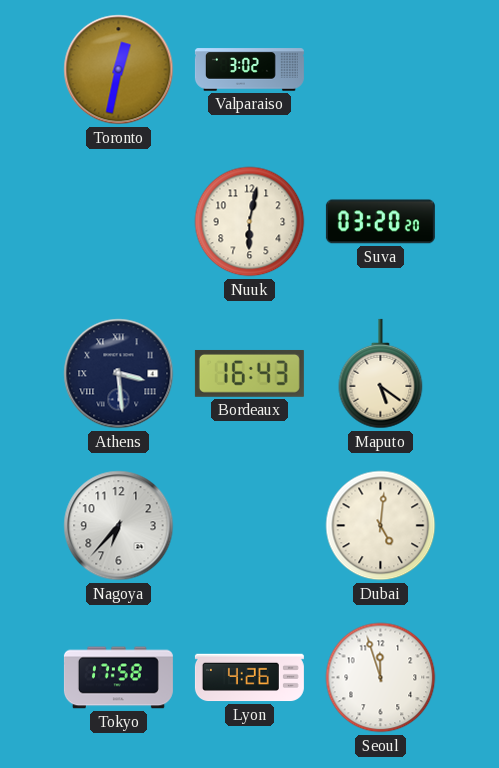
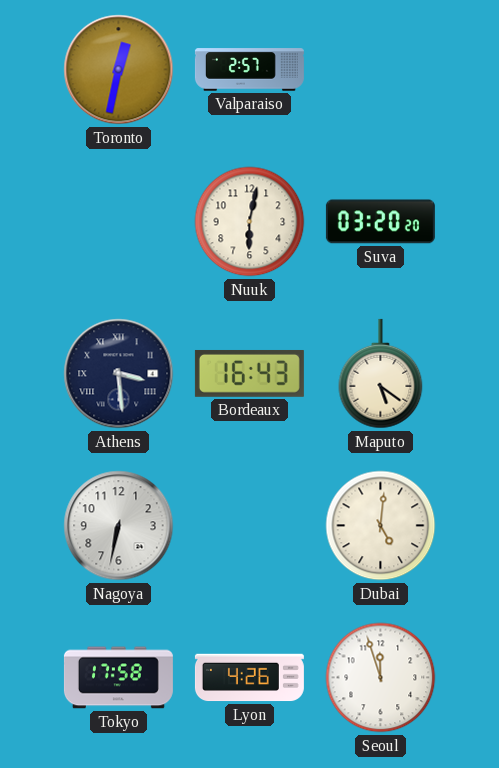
Valparaiso: 3:02 -> 2:57 (249, 70)
Nagoya: 6:37 -> 6:32 (119, 526)
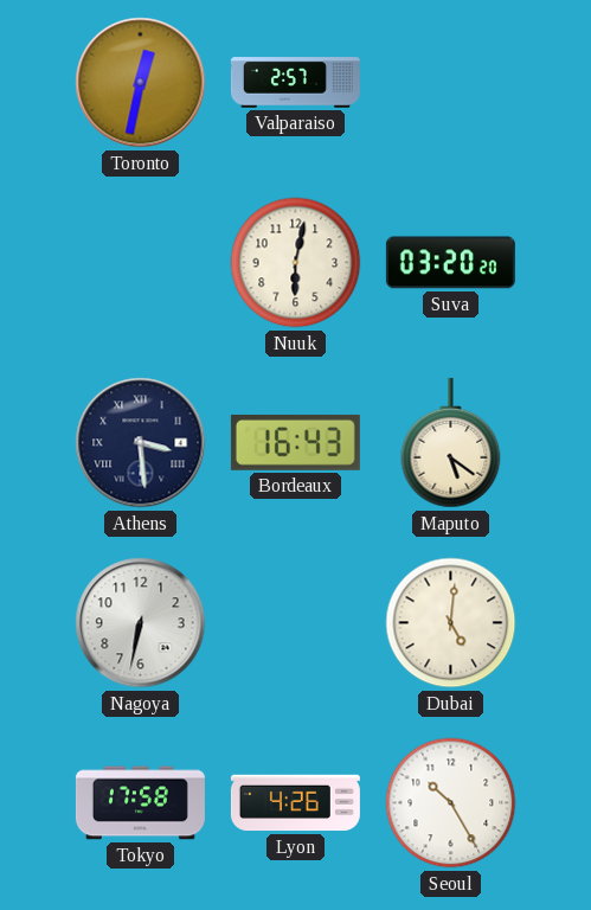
Seoul: 11:57 -> 10:25 (451, 803)
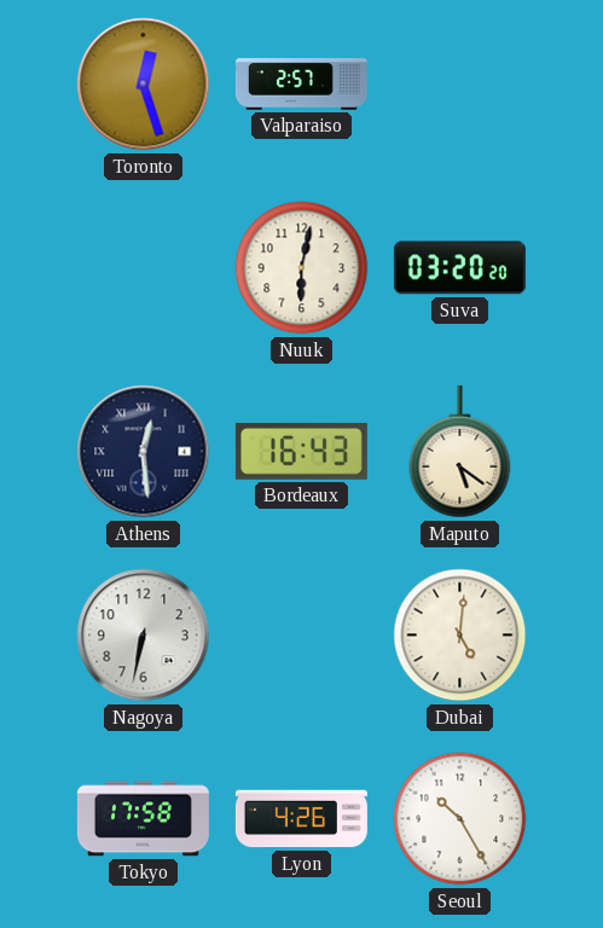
Toronto: 12:32 -> 12:27 (144, 85)
Athens: 3:29 -> 12:29 (144, 452)
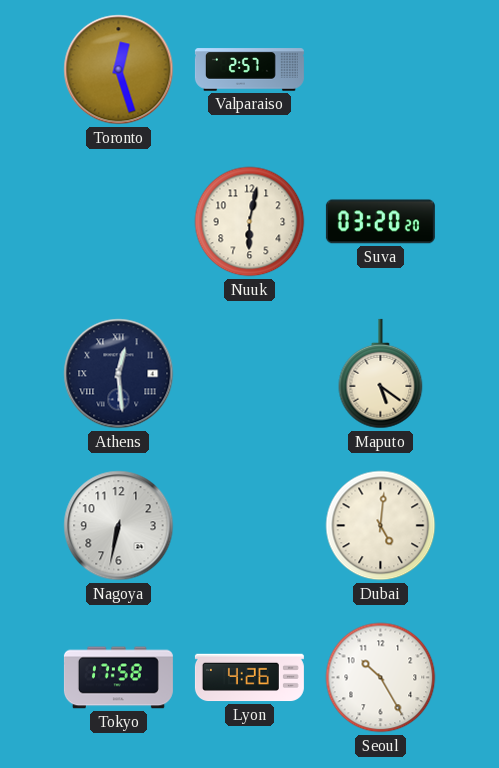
Bordeaux: 16:43 -> none (301, 451)
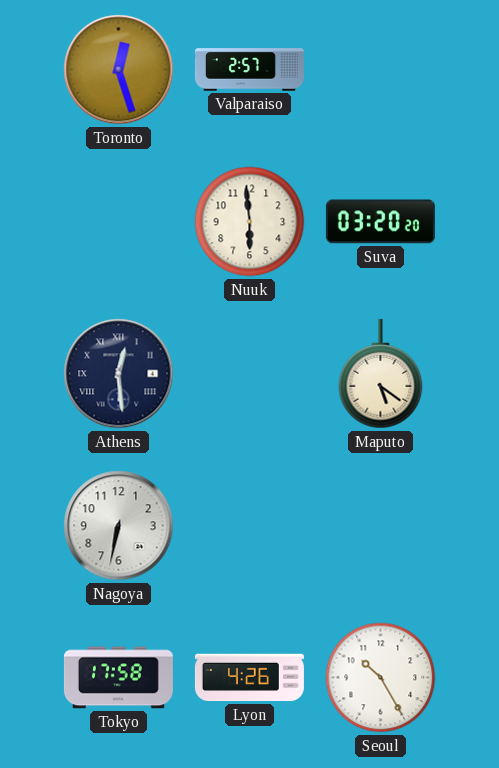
Nuuk: 6:02 -> 5:59 (250, 222)
Dubai: 5:01 -> none (381, 526)
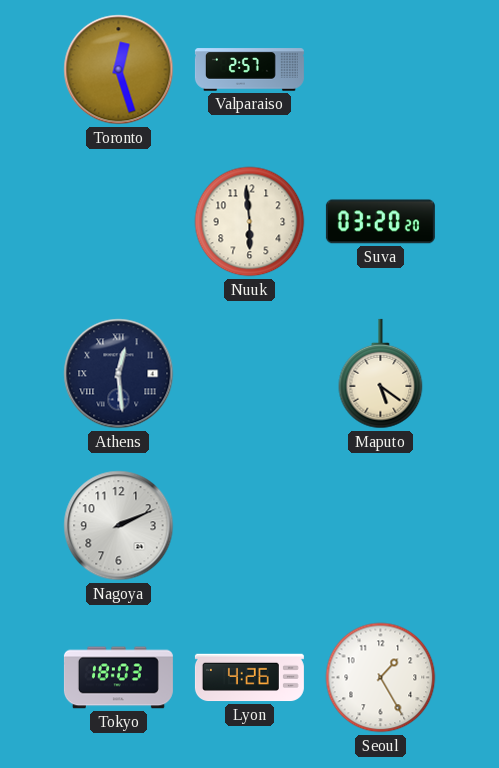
Nagoya: 6:32 -> 2:11 (119, 526)
Tokyo: 17:58 -> 18:03 (118, 678)
Seoul: 10:25 -> 1:25 (381, 678)
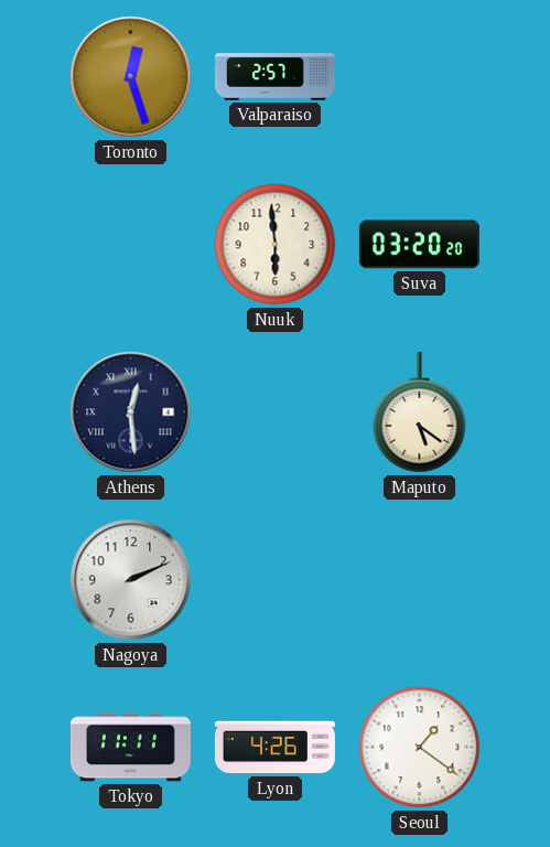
Tokyo: 18:03 -> 11:11 (130, 748)
Seoul: 1:25 -> 1:21 (420, 748)
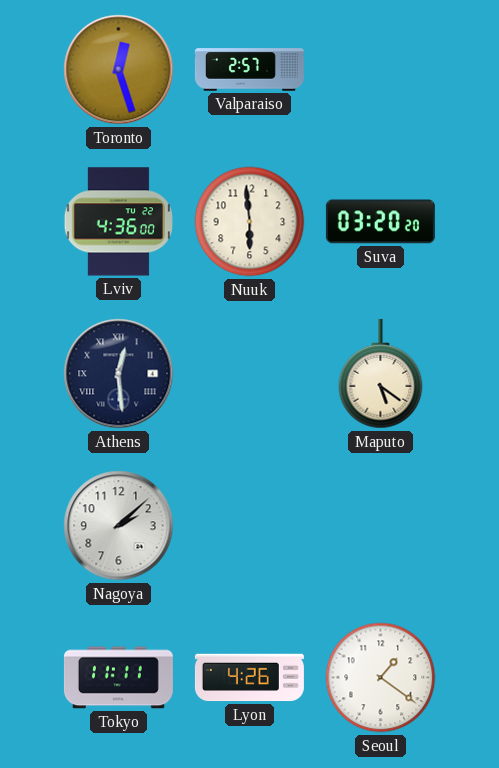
Lviv: none -> 4:36 (118, 222)
Nagoya: 2:11 -> 2:08 (119, 526)
